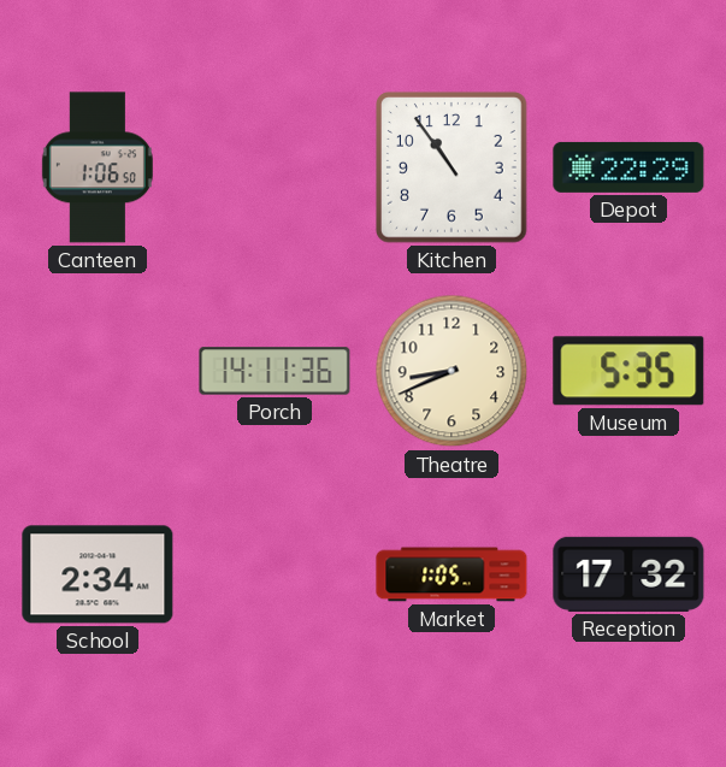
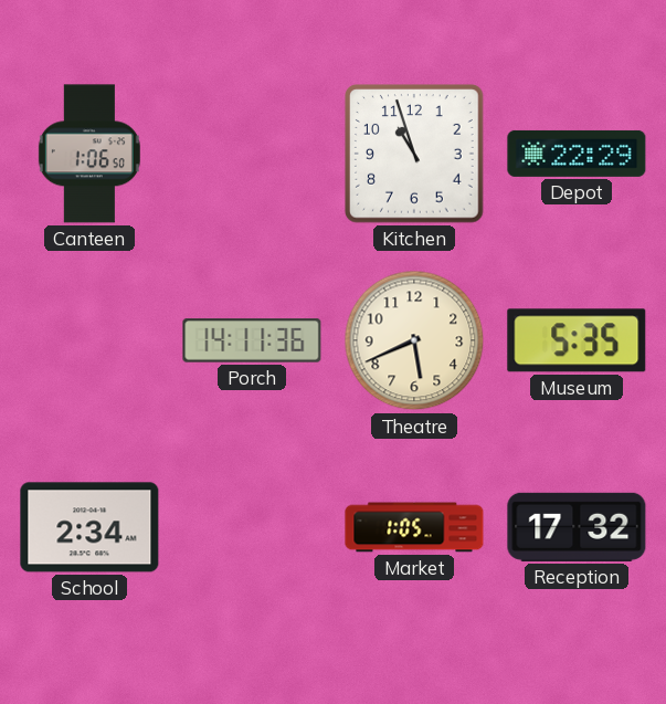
Kitchen: 10:54 -> 10:57 (415, 155)
Theatre: 8:41 -> 5:41 (414, 340)
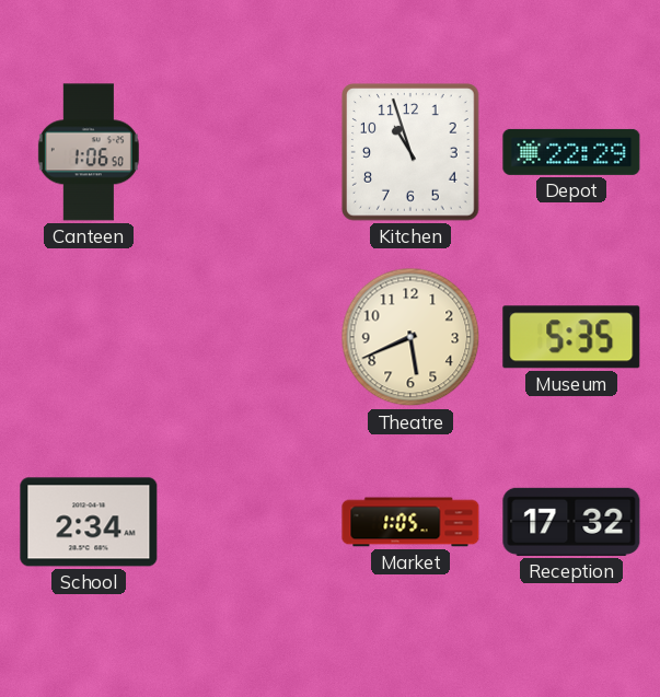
Porch: 14:11 -> none (252, 340)
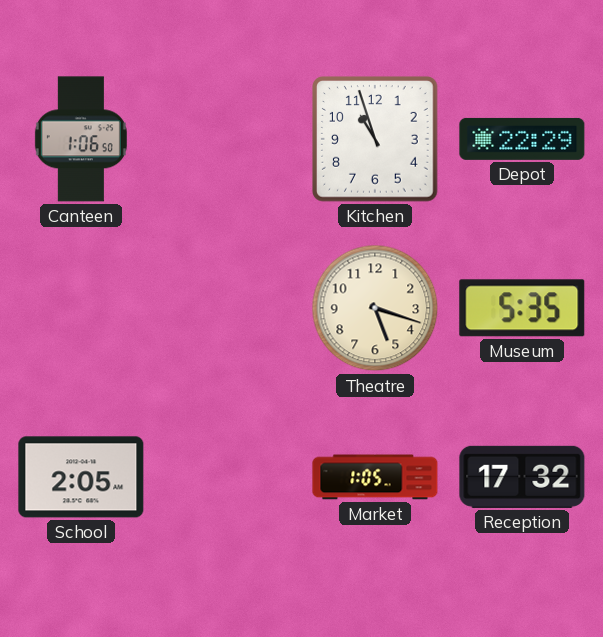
Theatre: 5:41 -> 5:18 (375, 308)
School: 2:34 -> 2:05 (81, 477)
